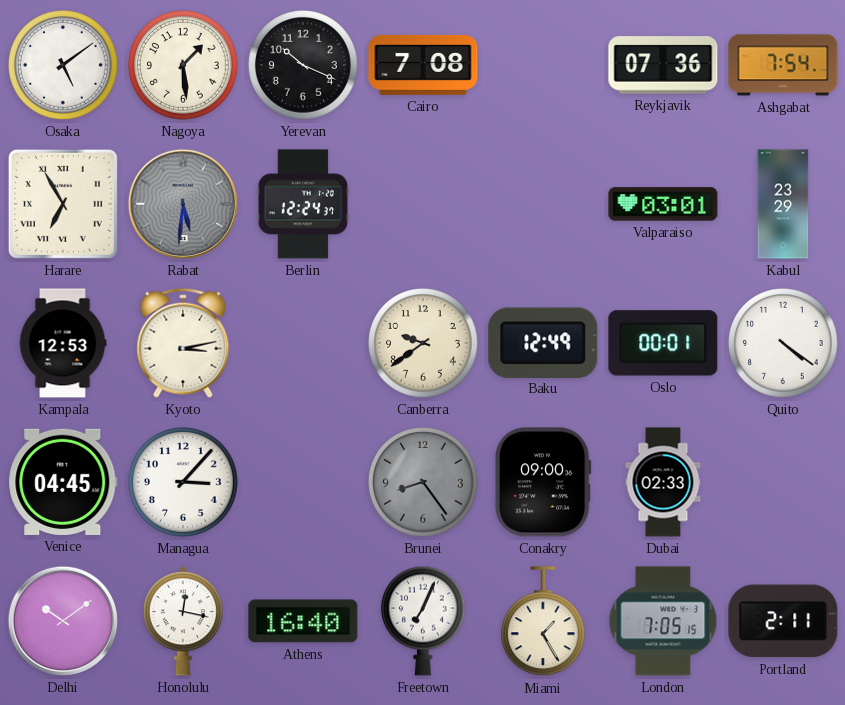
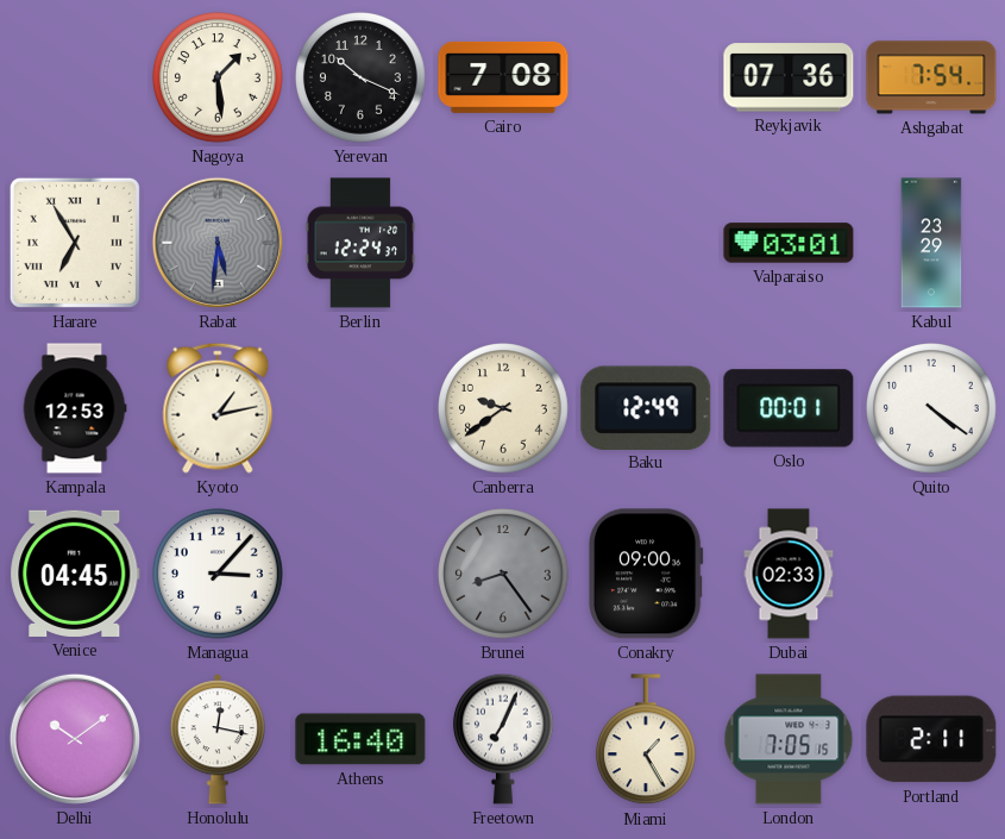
Osaka: 5:09 -> none (64, 66)
Kyoto: 3:13 -> 1:13 (218, 408)
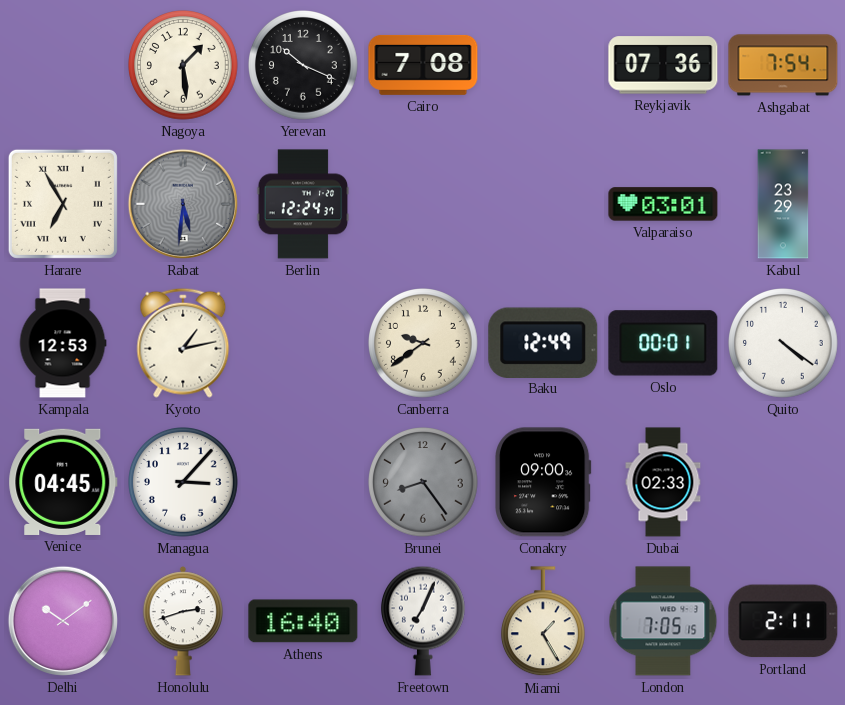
Honolulu: 12:17 -> 2:42 (182, 621)
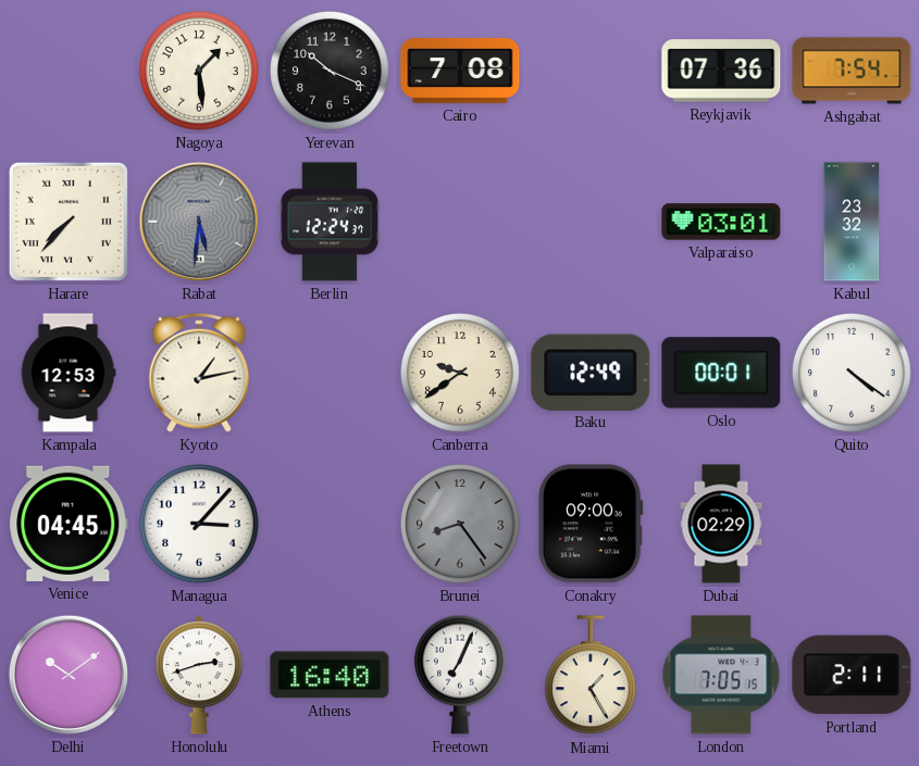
Harare: 6:55 -> 7:37 (69, 222)
Kabul: 23:29 -> 23:32 (852, 222)
Dubai: 02:33 -> 02:29 (721, 524)
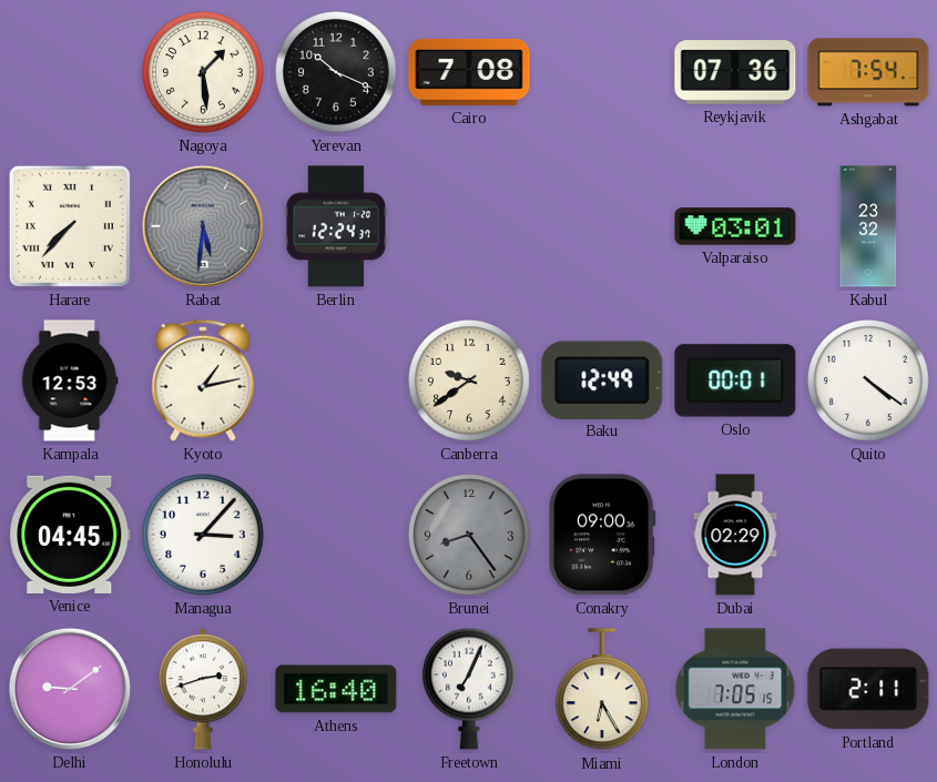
Delhi: 10:09 -> 9:09 (70, 689)
Miami: 1:25 -> 6:25 (602, 690)
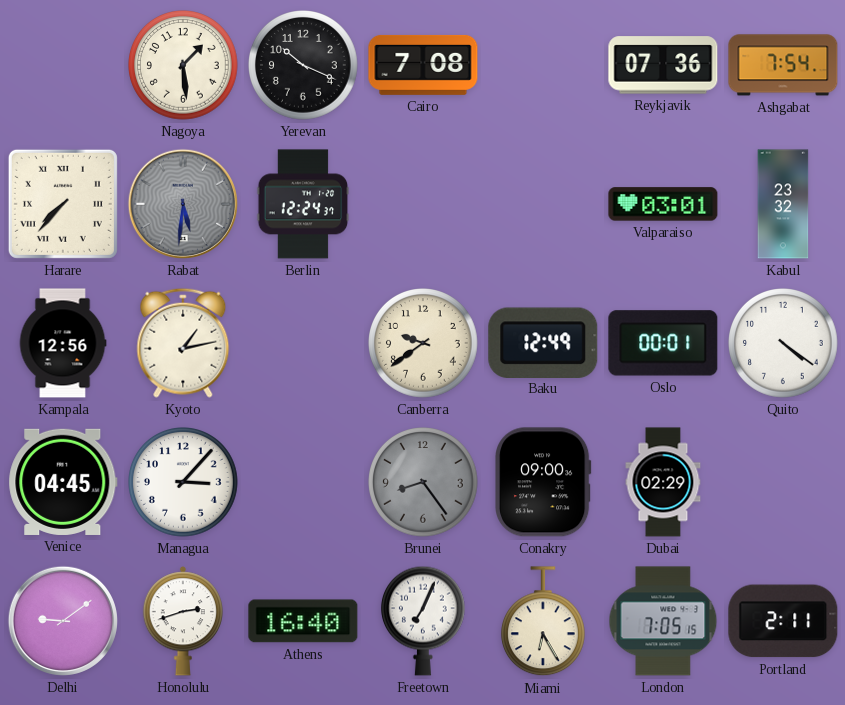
Kampala: 12:53 -> 12:56 (63, 343)
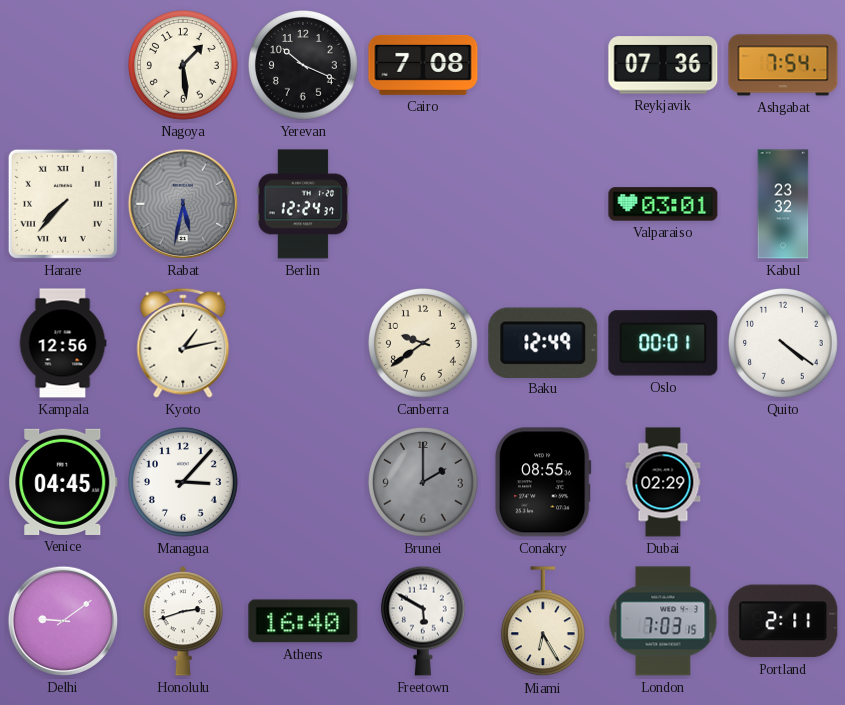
Rabat: 5:31 -> 5:32 (183, 204)
Brunei: 8:24 -> 2:00 (424, 483)
Conakry: 09:00 -> 08:55 (544, 482)
Freetown: 7:04 -> 5:50 (423, 621)
London: 7:05 -> 7:03 (663, 621)
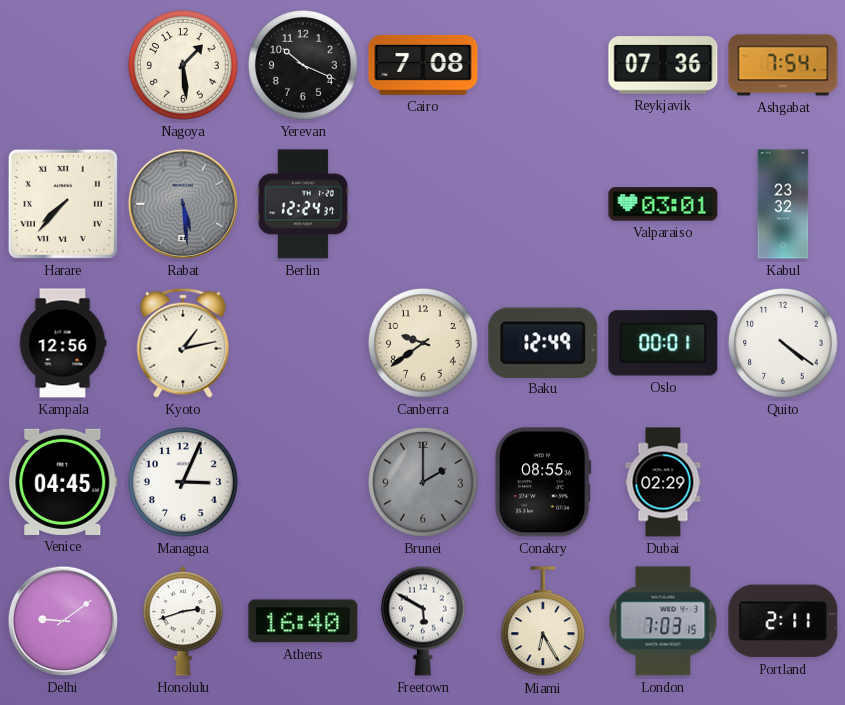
Rabat: 5:32 -> 5:29 (183, 204)
Managua: 3:07 -> 3:04 (184, 483)
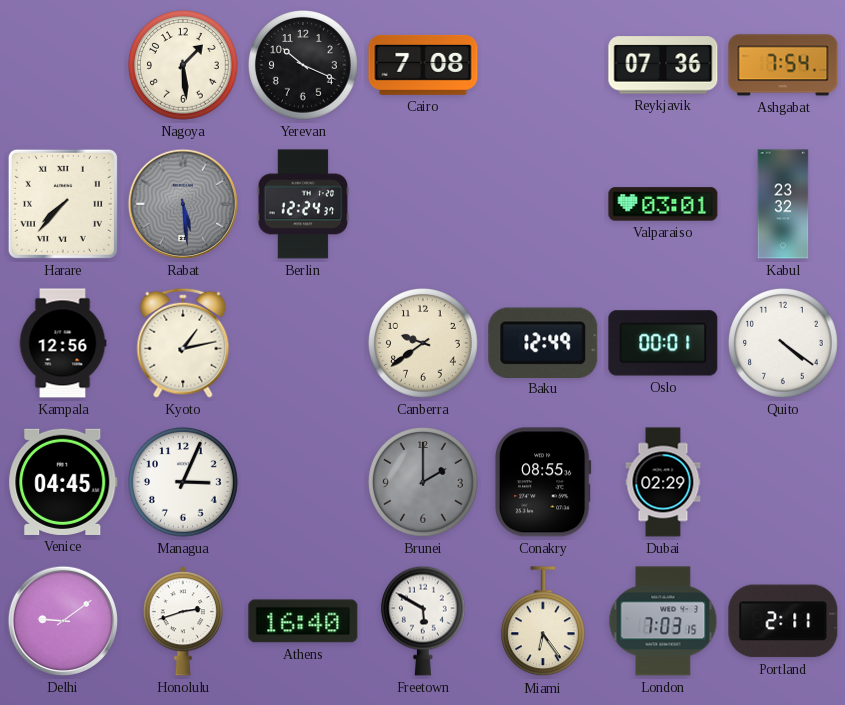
Miami: 6:25 -> 6:24 (543, 622)
